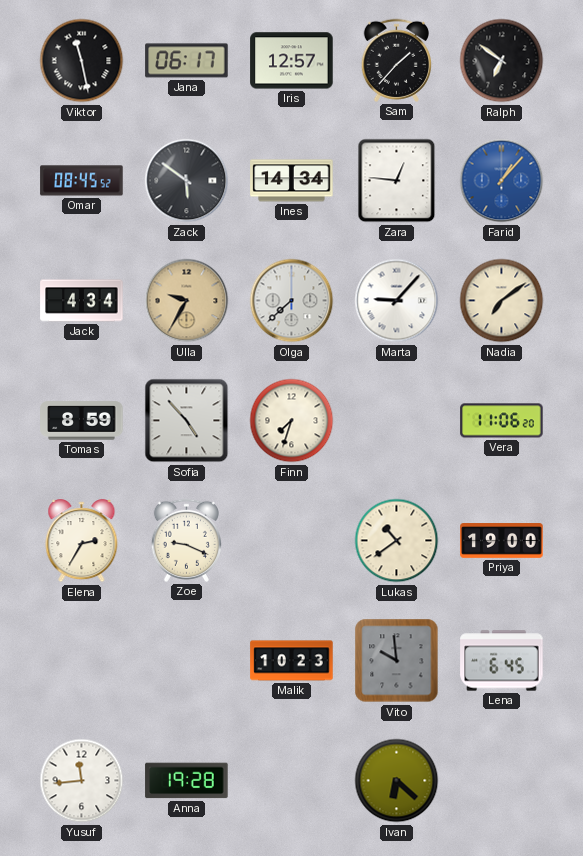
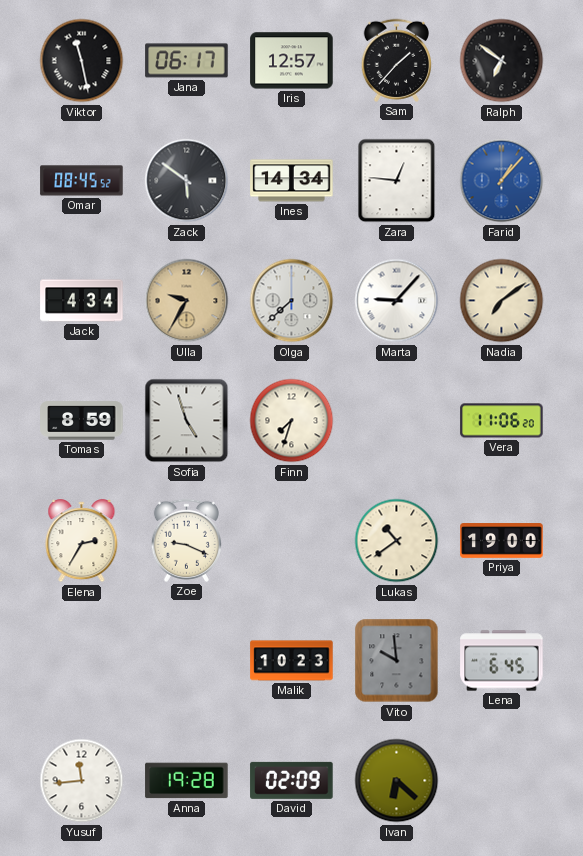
Sofia: 4:53 -> 4:57 (187, 421)
David: none -> 02:09 (292, 780)
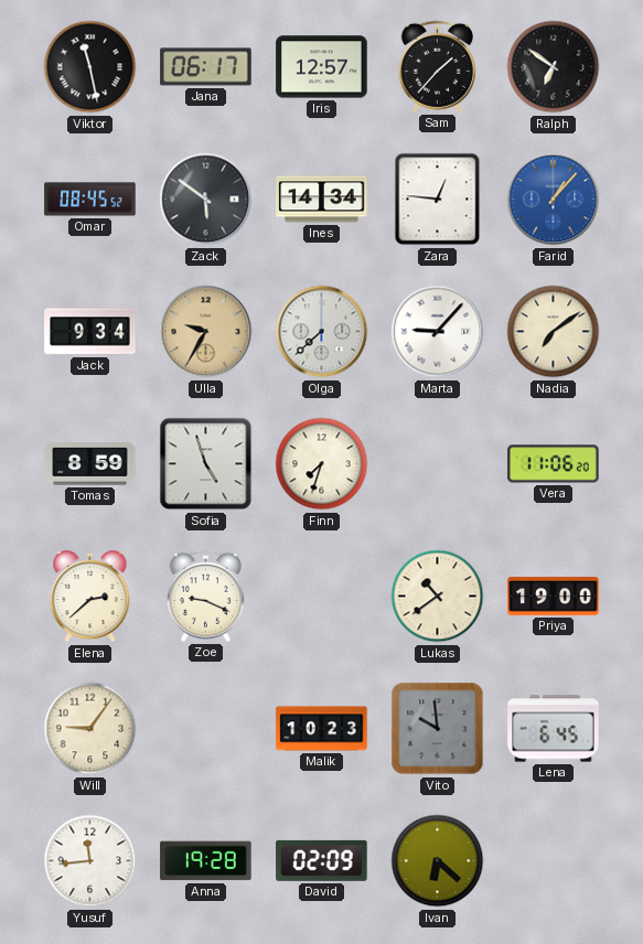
Jack: 4:34 -> 9:34 (90, 332)
Elena: 2:35 -> 2:38 (90, 597)
Will: none -> 9:06 (90, 729)
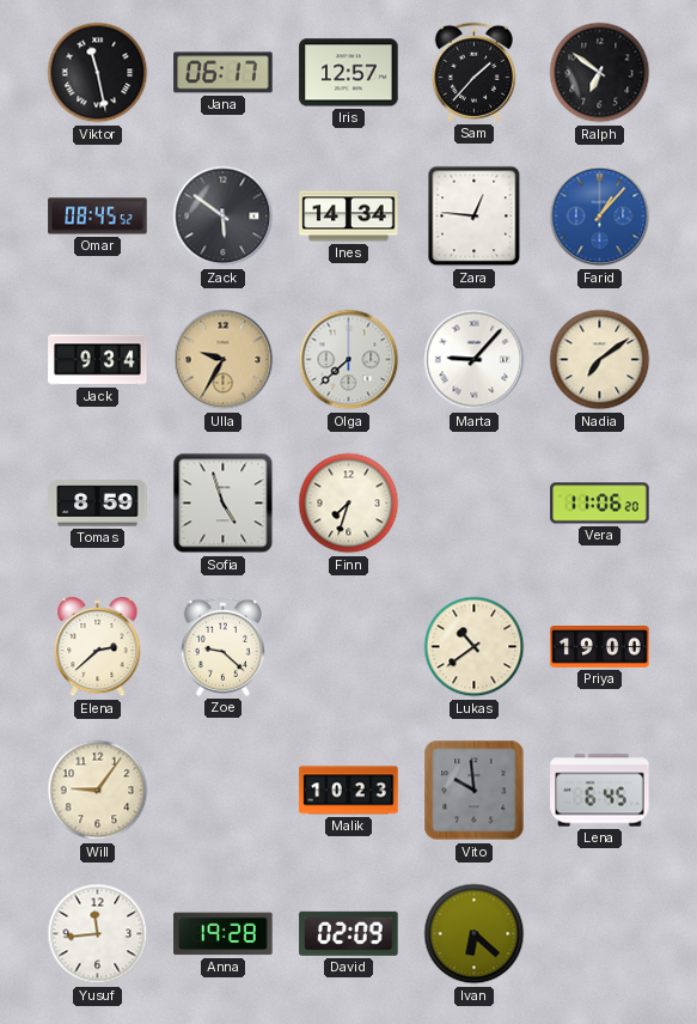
Zoe: 9:19 -> 9:22 (222, 646)
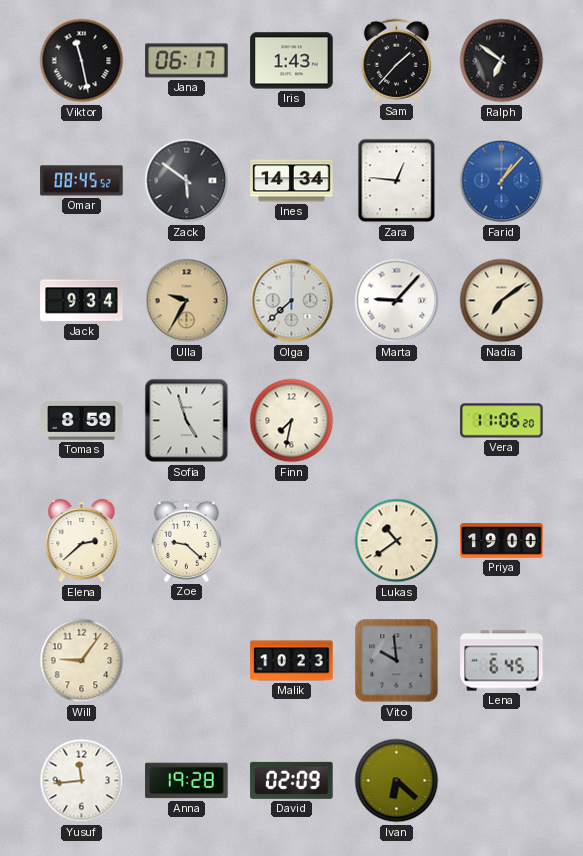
Iris: 12:57 -> 1:43 (292, 61)
Finn: 7:33 -> 7:32 (292, 421)
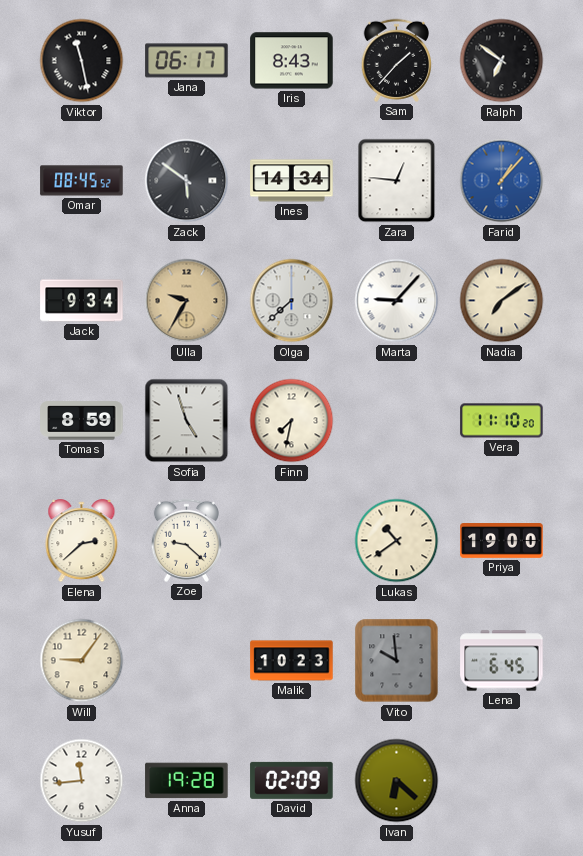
Iris: 1:43 -> 8:43 (292, 61)
Vera: 11:06 -> 11:10 (502, 421)
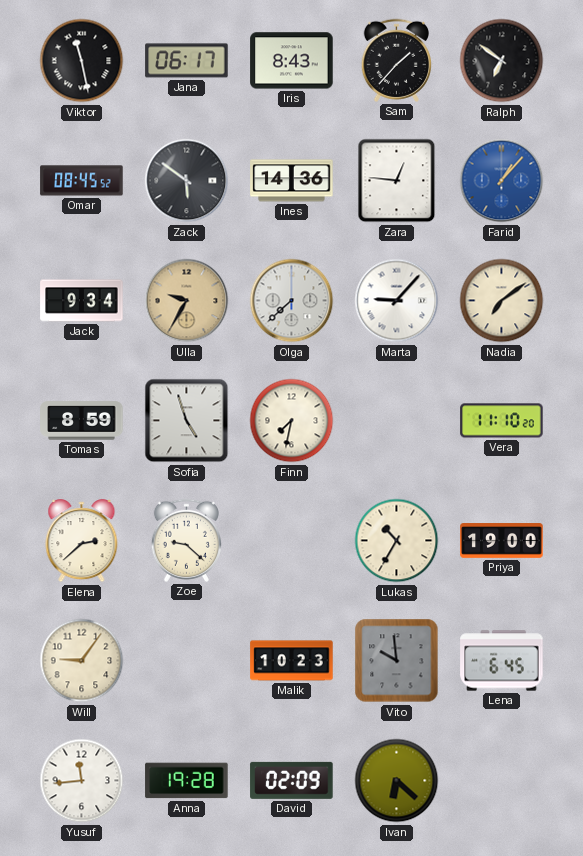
Ines: 14:34 -> 14:36 (292, 181)
Lukas: 10:39 -> 10:35 (397, 541)
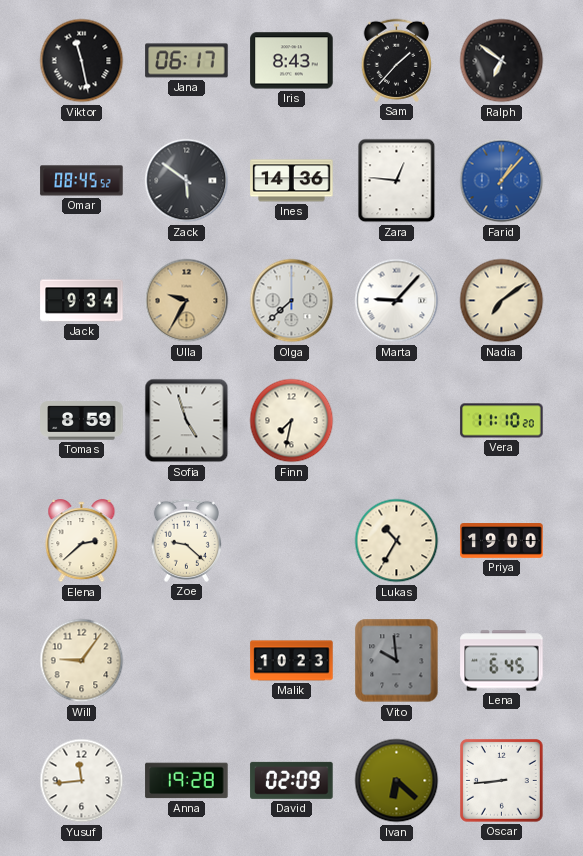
Oscar: none -> 8:44 (502, 781)
